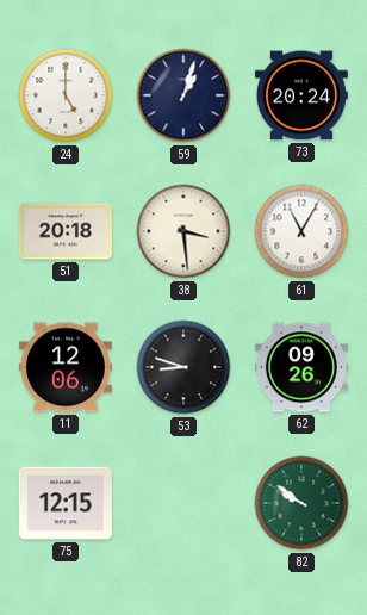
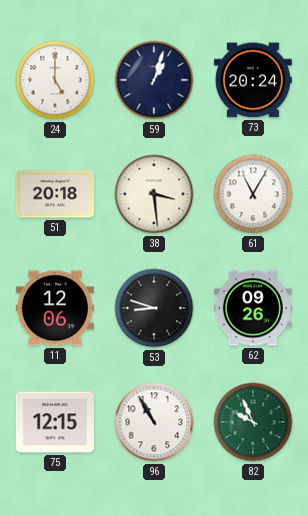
96: none -> 10:55 (154, 422)
82: 9:51 -> 9:56 (253, 422)
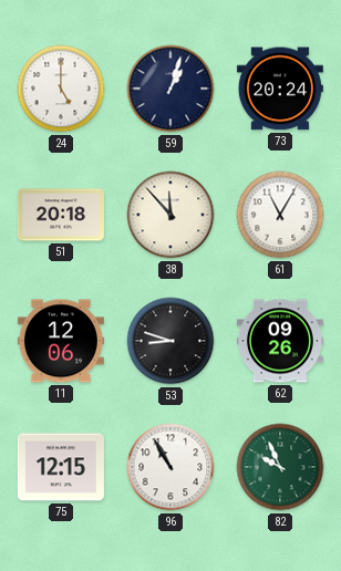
38: 3:29 -> 11:53 (170, 215)
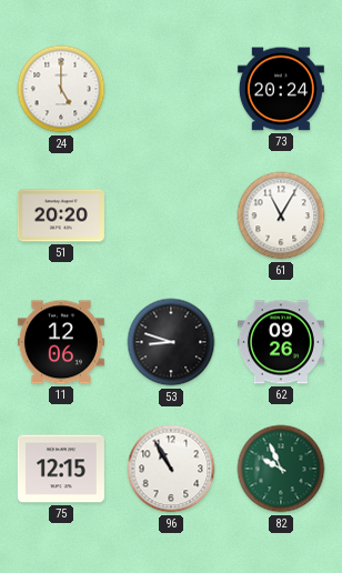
59: 1:03 -> none (170, 89)
51: 20:18 -> 20:20 (61, 215)
38: 11:53 -> none (170, 215)
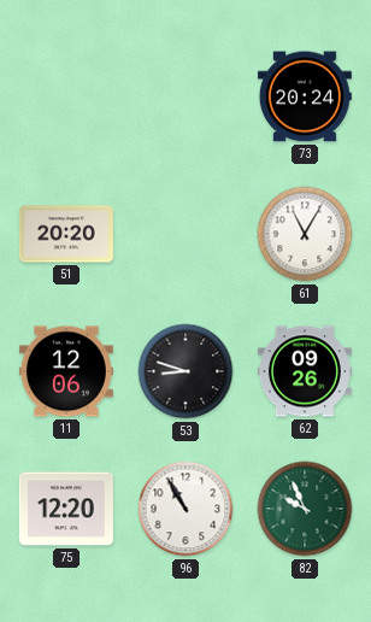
24: 5:00 -> none (61, 89)
75: 12:15 -> 12:20 (66, 509)
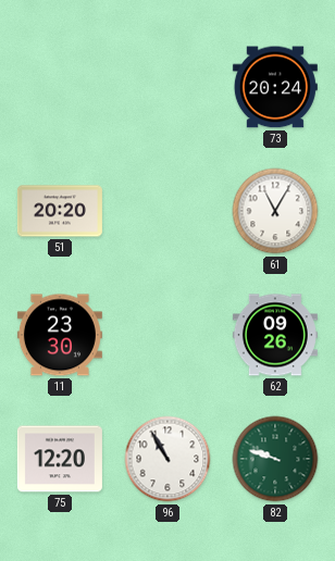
11: 12:06 -> 23:30 (60, 335)
53: 8:48 -> none (185, 371)
82: 9:56 -> 9:48 (275, 459)
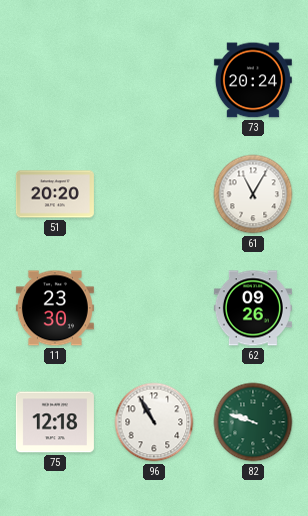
75: 12:20 -> 12:18 (55, 422)
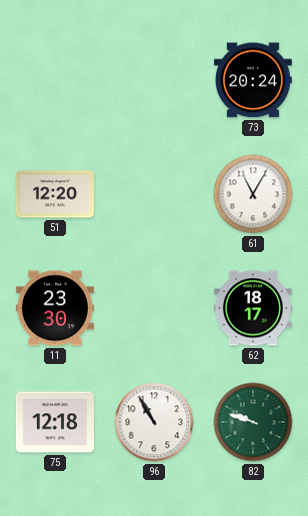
51: 20:20 -> 12:20 (55, 194)
62: 09:26 -> 18:17 (253, 308)
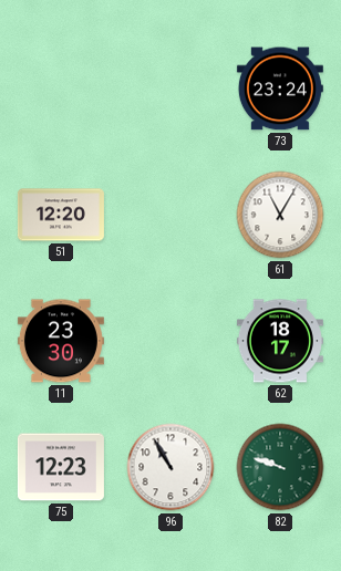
73: 20:24 -> 23:24 (280, 89)
75: 12:18 -> 12:23 (61, 467)
